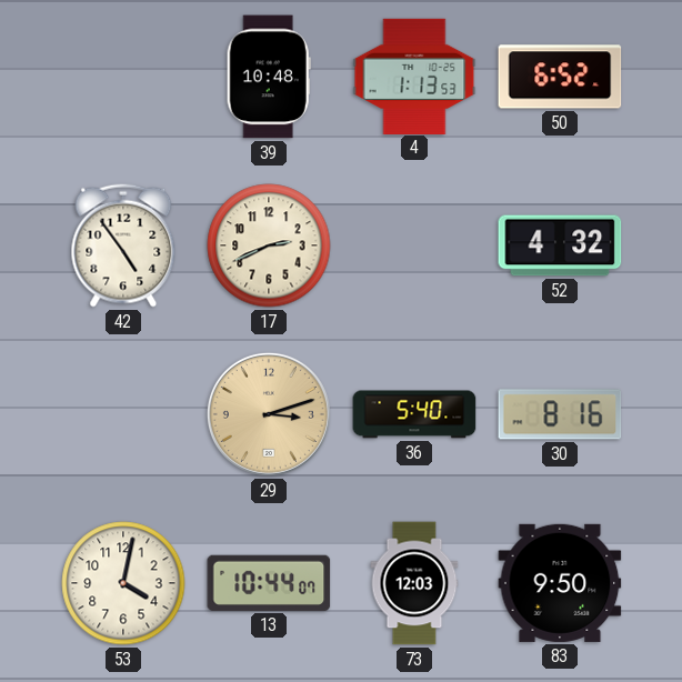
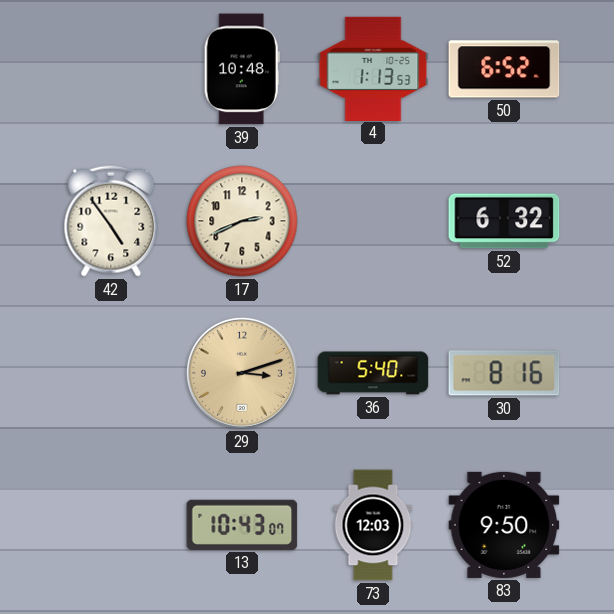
52: 4:32 -> 6:32 (504, 221)
53: 4:02 -> none (123, 583)
13: 10:44 -> 10:43 (242, 525)
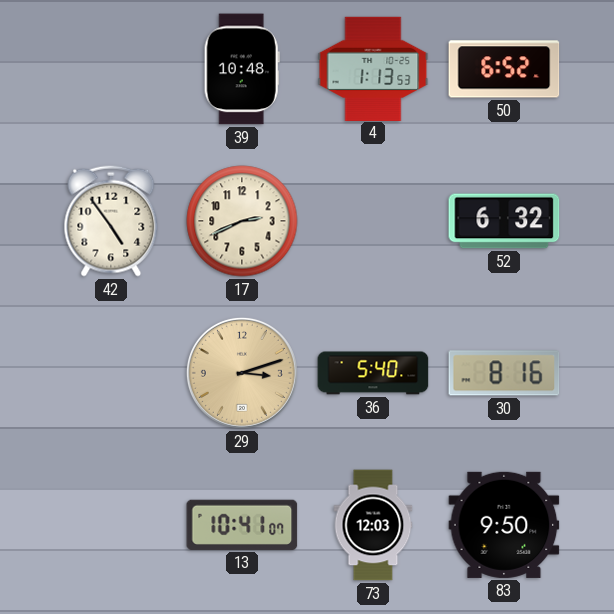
13: 10:43 -> 10:41 (242, 525)
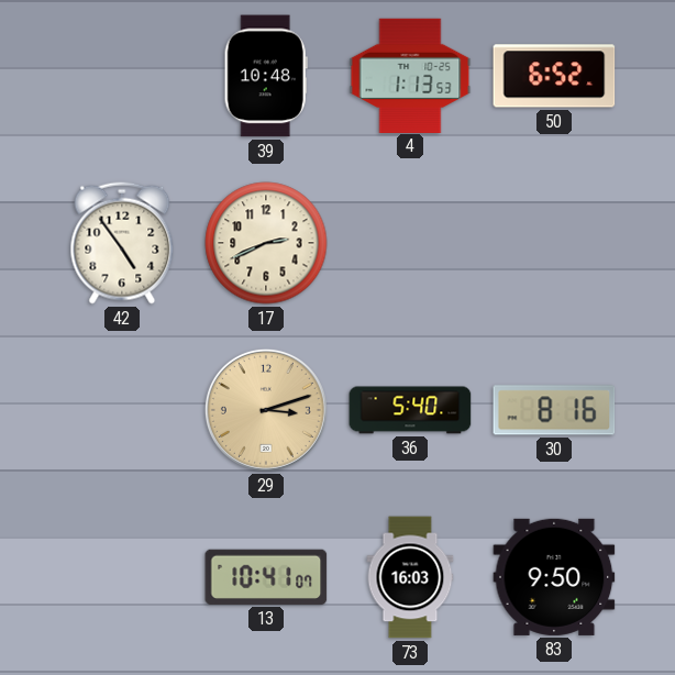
52: 6:32 -> none (504, 221)
73: 12:03 -> 16:03 (410, 577)
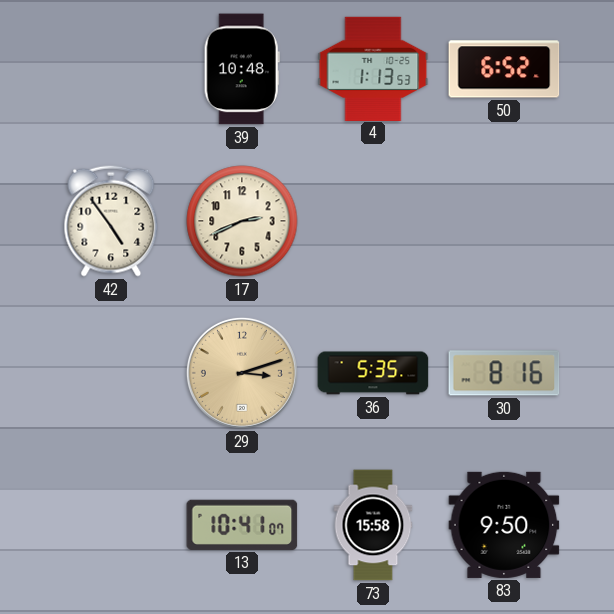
36: 5:40 -> 5:35 (373, 373)
73: 16:03 -> 15:58 (373, 525)
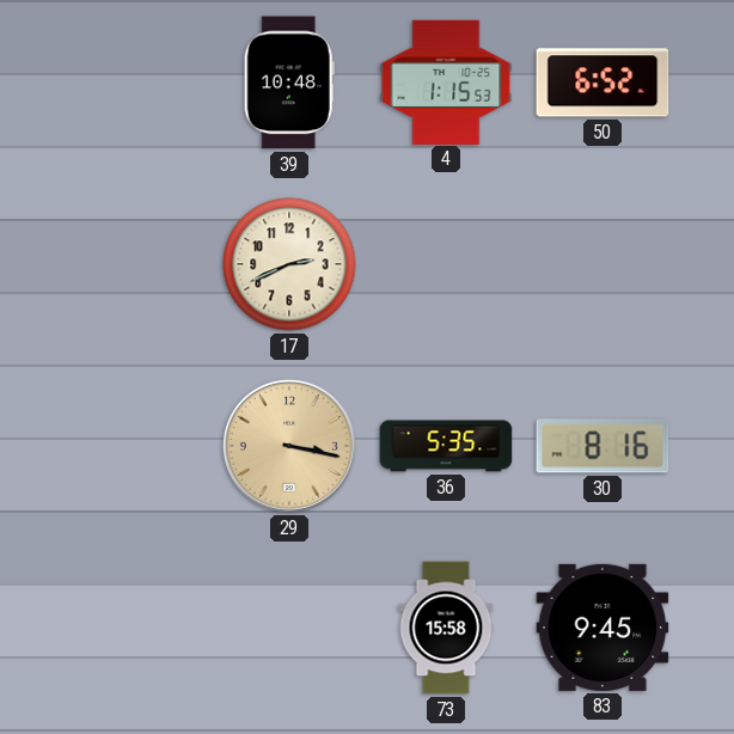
4: 1:13 -> 1:15 (446, 81)
42: 4:54 -> none (111, 221)
29: 3:12 -> 3:17 (289, 446)
13: 10:41 -> none (242, 525)
83: 9:50 -> 9:45 (603, 628)
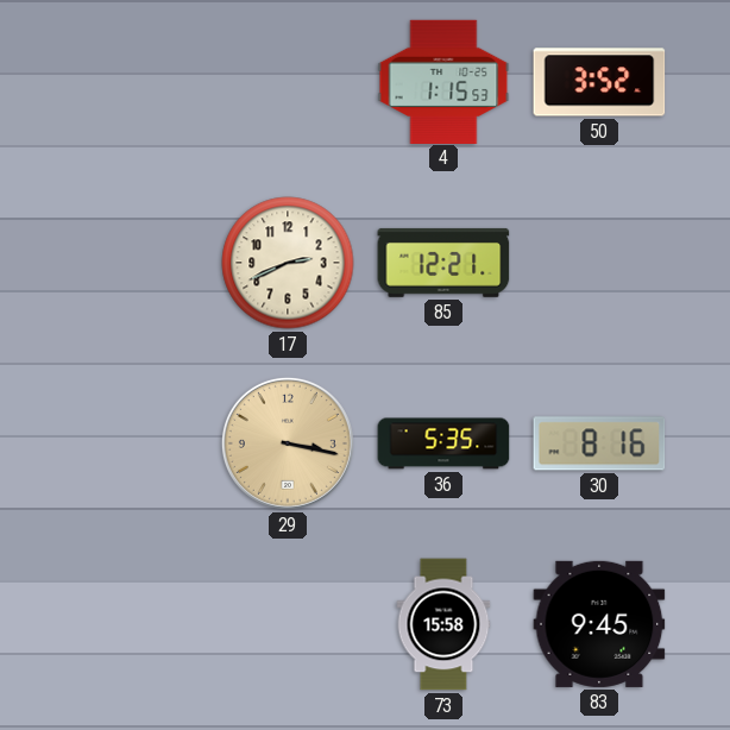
39: 10:48 -> none (289, 82)
50: 6:52 -> 3:52 (599, 82)
85: none -> 12:21 (443, 263)
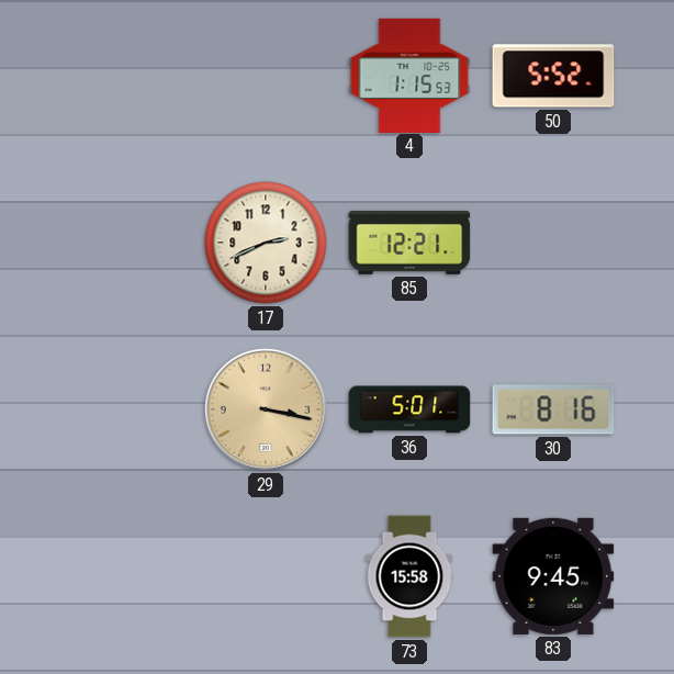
50: 3:52 -> 5:52 (553, 76)
36: 5:35 -> 5:01 (409, 409)
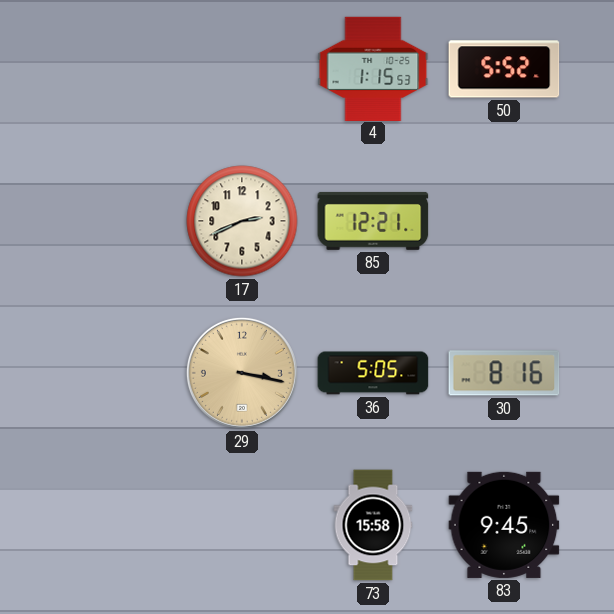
36: 5:01 -> 5:05 (373, 373)
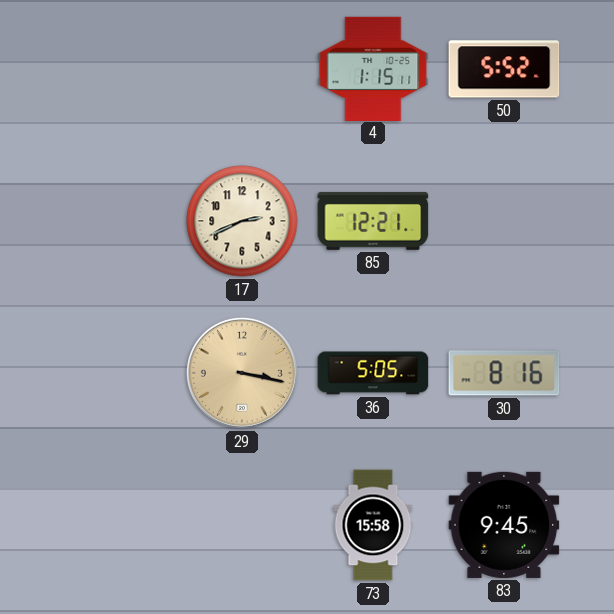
4: 1:15:53 -> 1:15:11 (373, 68)
